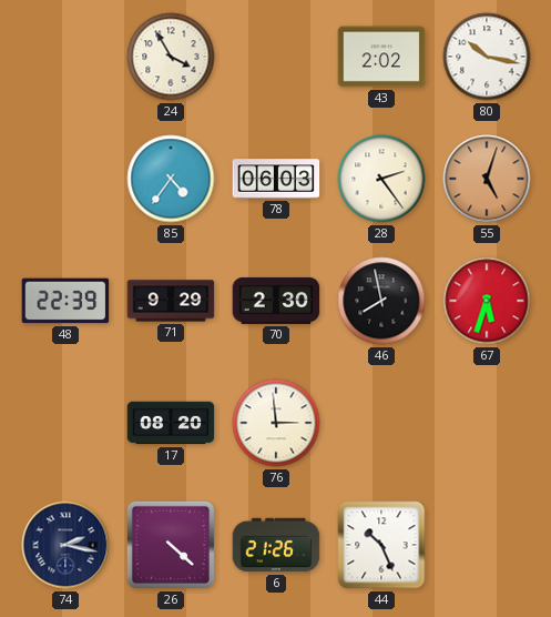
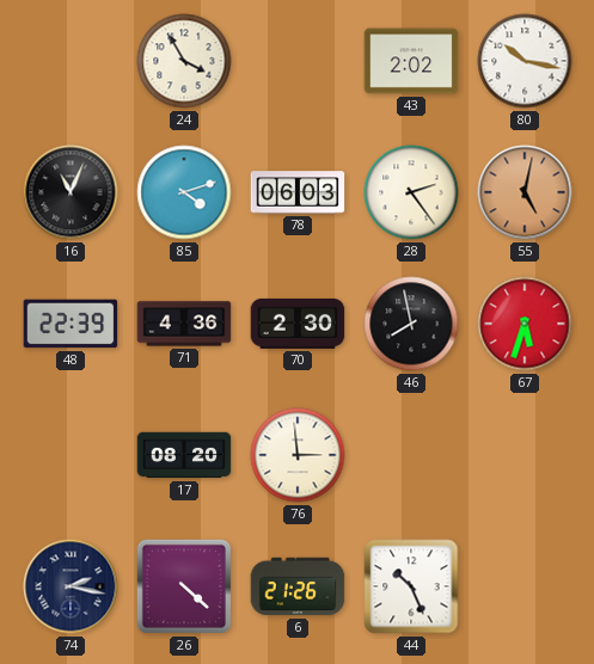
16: none -> 11:04 (71, 192)
85: 4:36 -> 4:12 (184, 192)
55: 5:03 -> 5:02 (525, 192)
71: 9:29 -> 4:36 (184, 324)
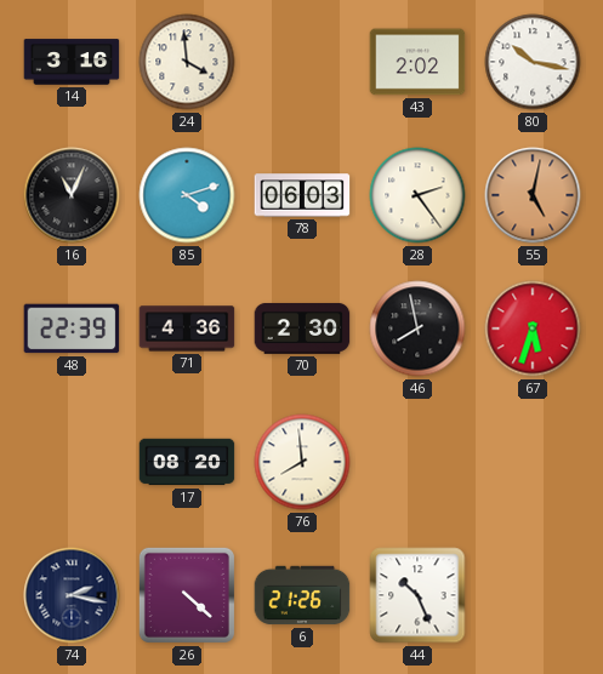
14: none -> 3:16 (72, 62)
24: 3:55 -> 3:59 (187, 62)
76: 2:59 -> 7:59 (302, 462)
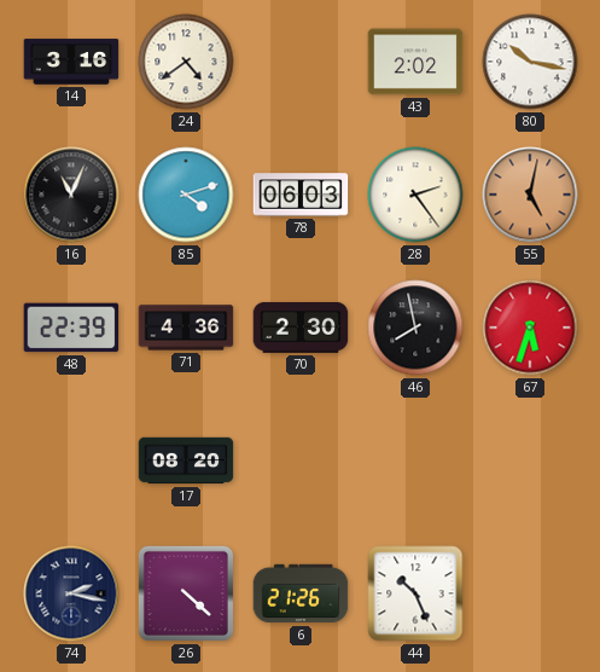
24: 3:59 -> 4:39 (186, 62)
76: 7:59 -> none (302, 462)
